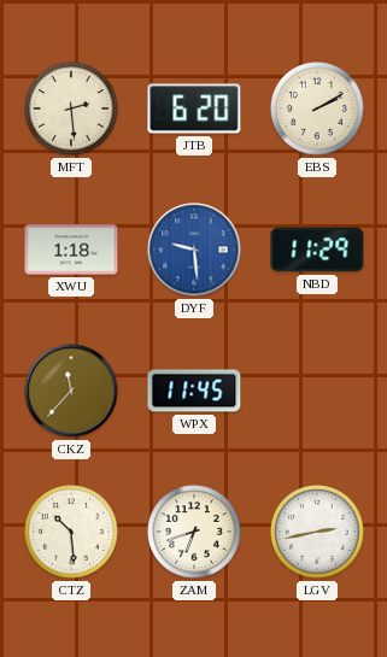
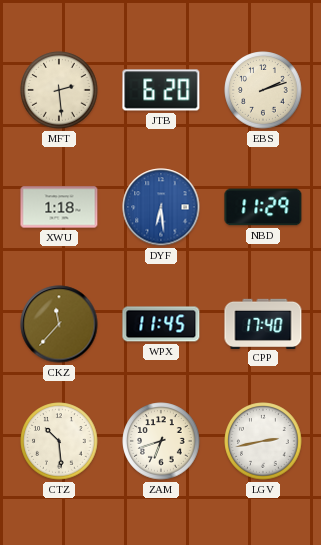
EBS: 2:10 -> 2:12 (263, 90)
DYF: 9:29 -> 6:29 (161, 207)
CPP: none -> 17:40 (263, 323)
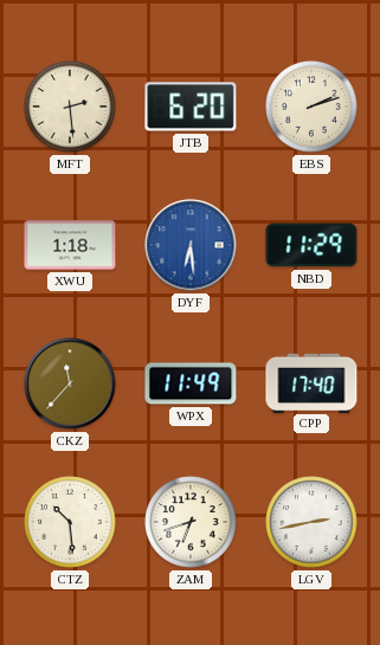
WPX: 11:45 -> 11:49 (191, 383)
